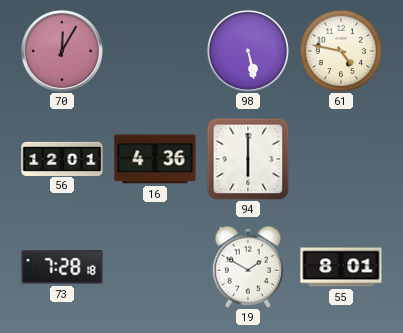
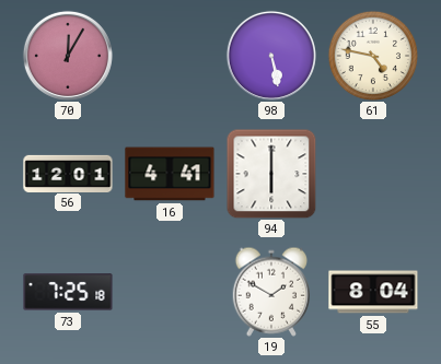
16: 4:36 -> 4:41 (170, 174)
73: 7:28 -> 7:25 (68, 292)
55: 8:01 -> 8:04 (373, 292)
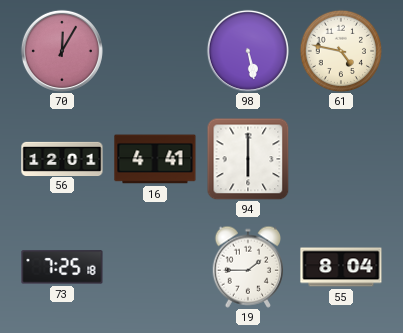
19: 1:50 -> 1:45 (247, 267)
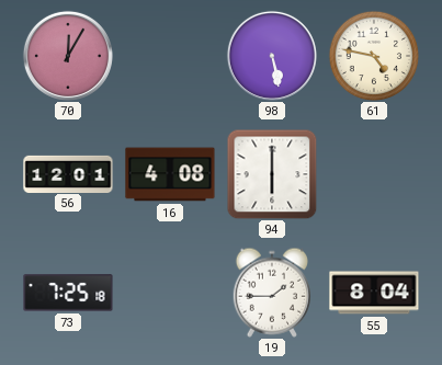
16: 4:41 -> 4:08 (170, 174)
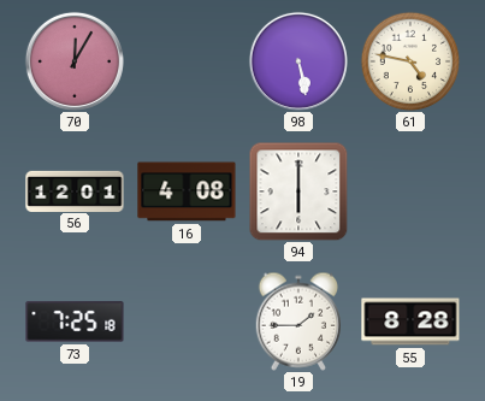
55: 8:04 -> 8:28 (410, 322)
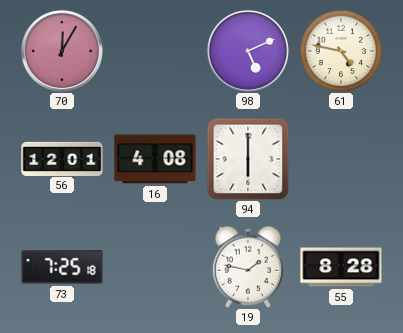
98: 5:28 -> 5:11 (248, 51)
19: 1:45 -> 1:47 (247, 267)
